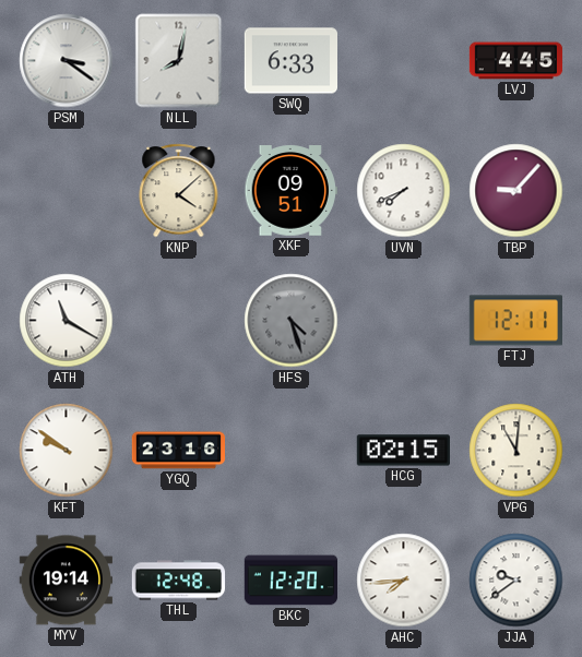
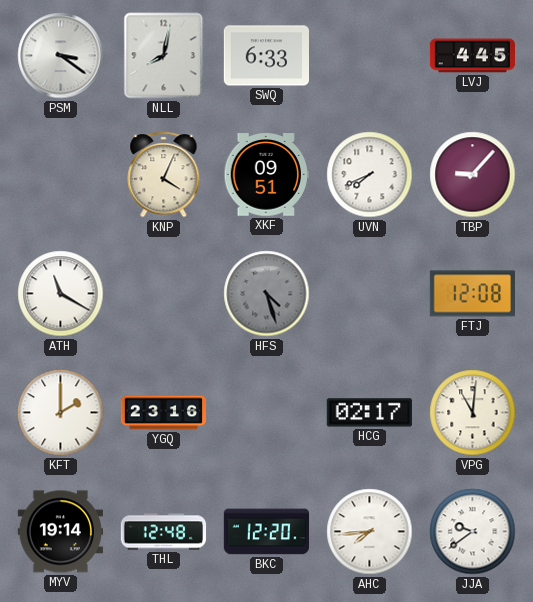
KNP: 4:08 -> 4:04 (164, 175)
FTJ: 12:11 -> 12:08 (472, 294)
KFT: 9:51 -> 2:00 (61, 413)
HCG: 02:15 -> 02:17 (369, 413)
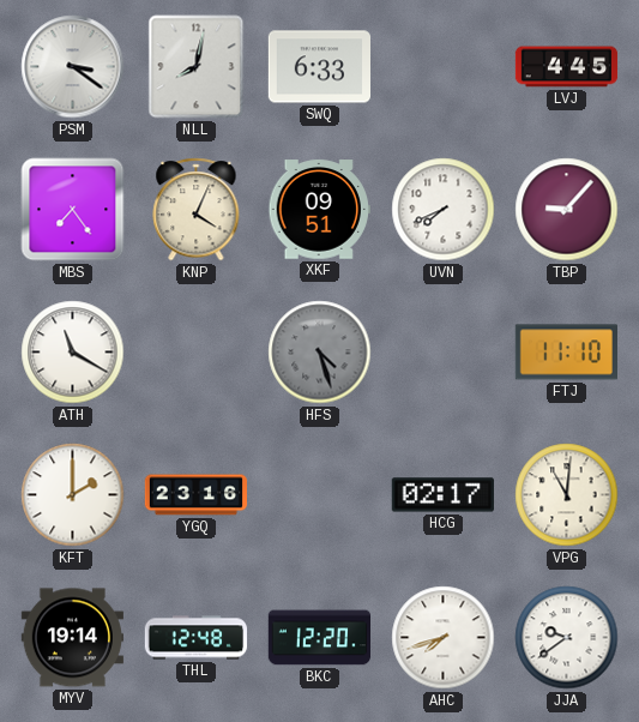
MBS: none -> 7:24 (73, 210)
FTJ: 12:08 -> 11:10 (566, 353)
AHC: 7:44 -> 7:42 (444, 638)
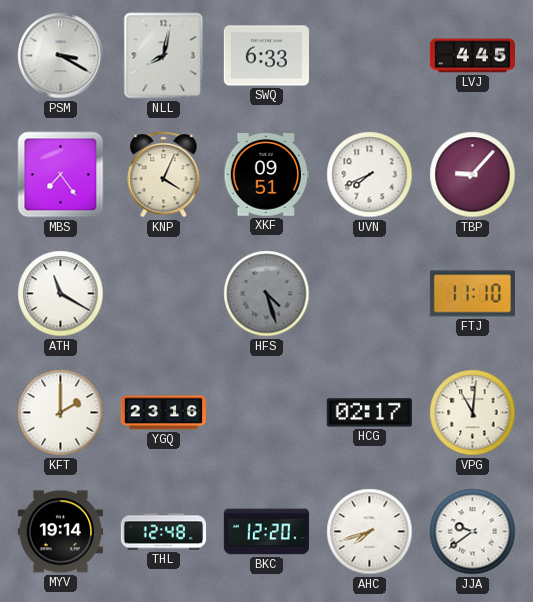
PSM: 3:21 -> 3:20 (61, 56)
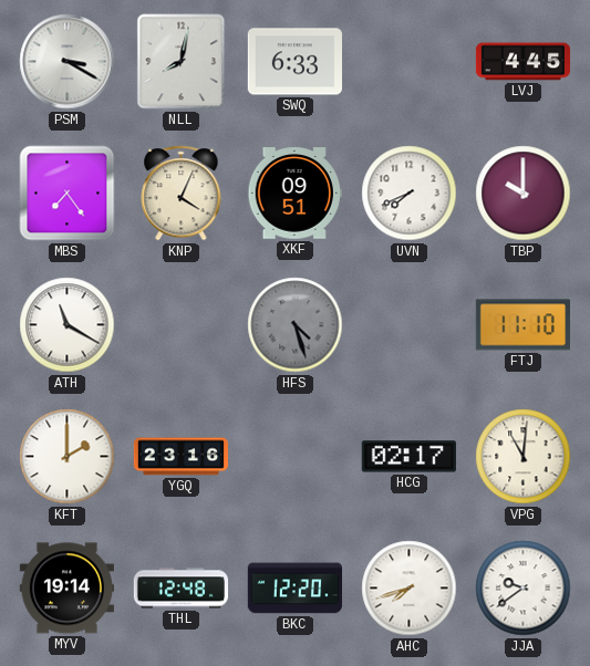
TBP: 9:07 -> 10:00 (524, 194)
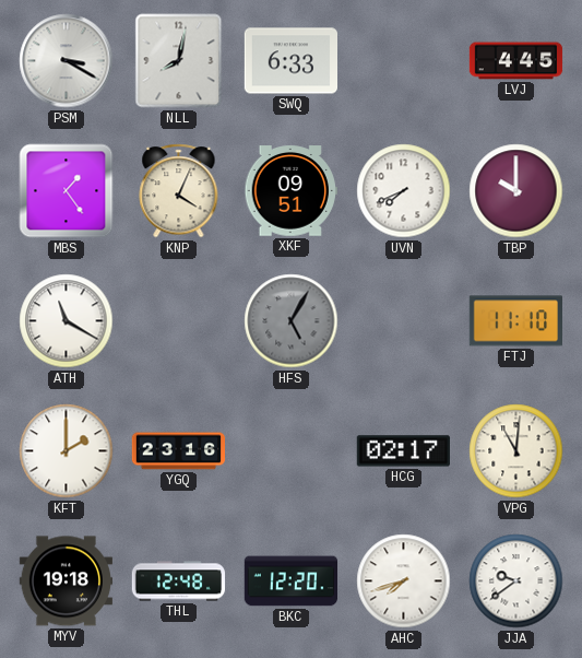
MBS: 7:24 -> 1:24 (67, 191)
HFS: 4:27 -> 5:05 (292, 321)
MYV: 19:14 -> 19:18 (66, 581)
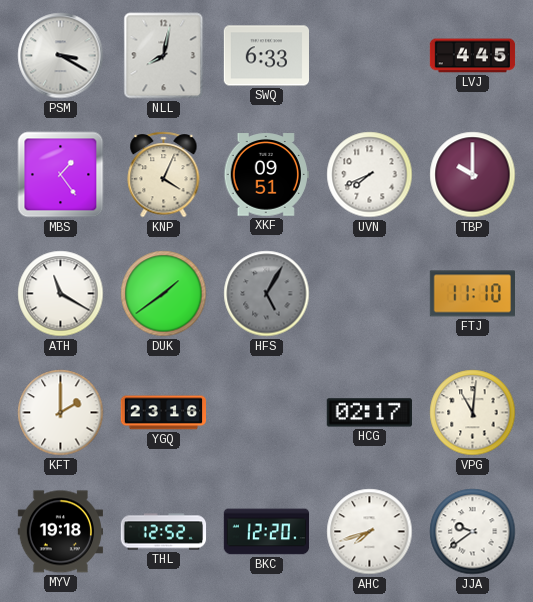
DUK: none -> 1:39 (164, 294)
THL: 12:48 -> 12:52 (164, 532)
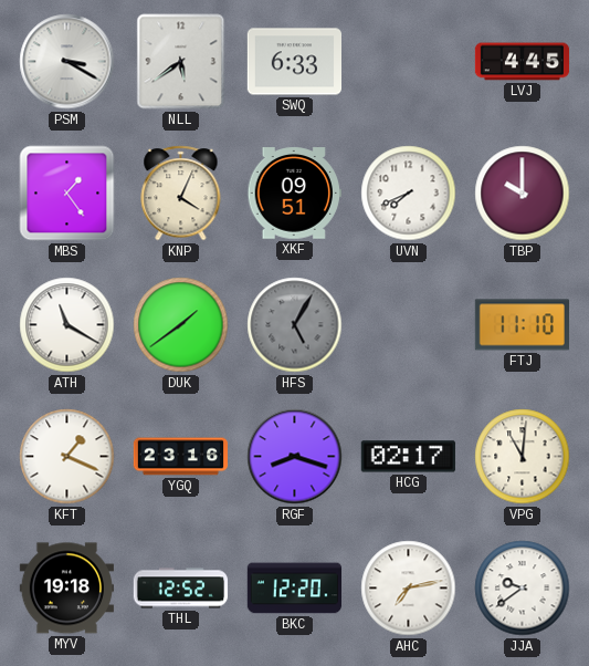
NLL: 8:02 -> 5:39 (181, 62)
KFT: 2:00 -> 1:19 (67, 457)
RGF: none -> 8:18 (295, 457)
AHC: 7:42 -> 7:13 (409, 589)
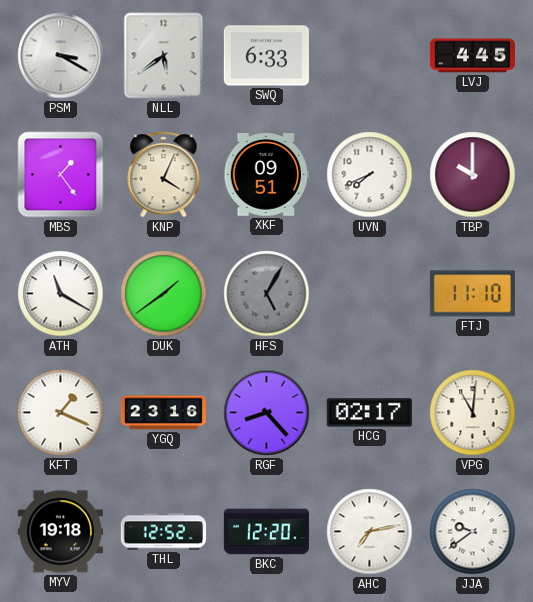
RGF: 8:18 -> 8:23 (267, 413)
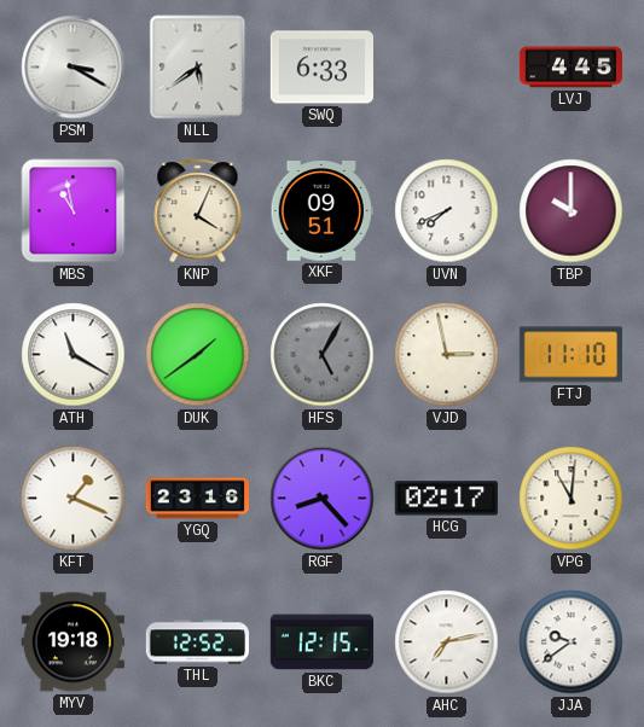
MBS: 1:24 -> 10:58 (74, 211)
VJD: none -> 2:58 (447, 355)
BKC: 12:20 -> 12:15 (321, 642)
